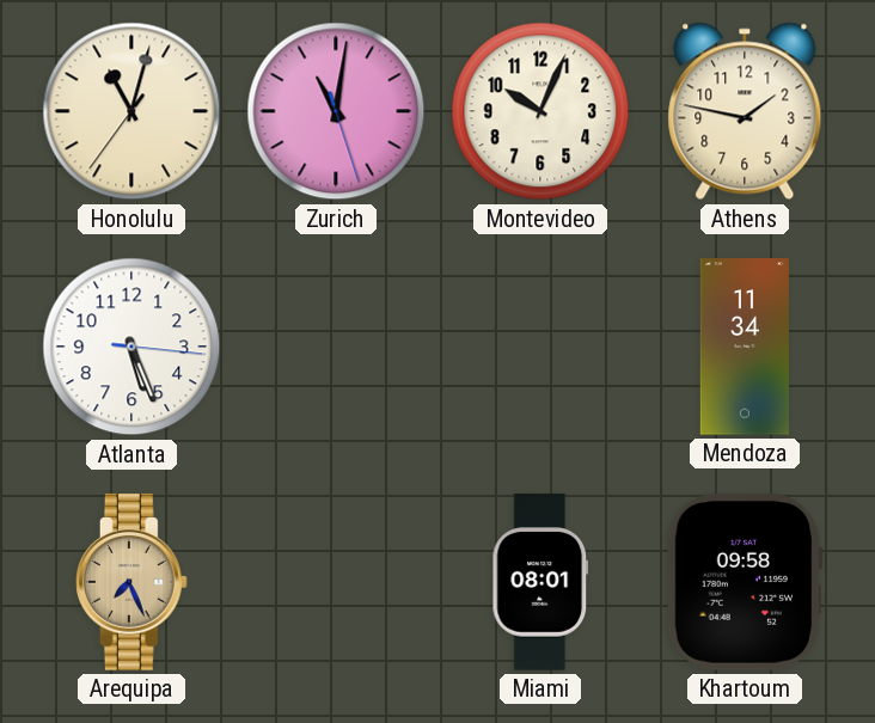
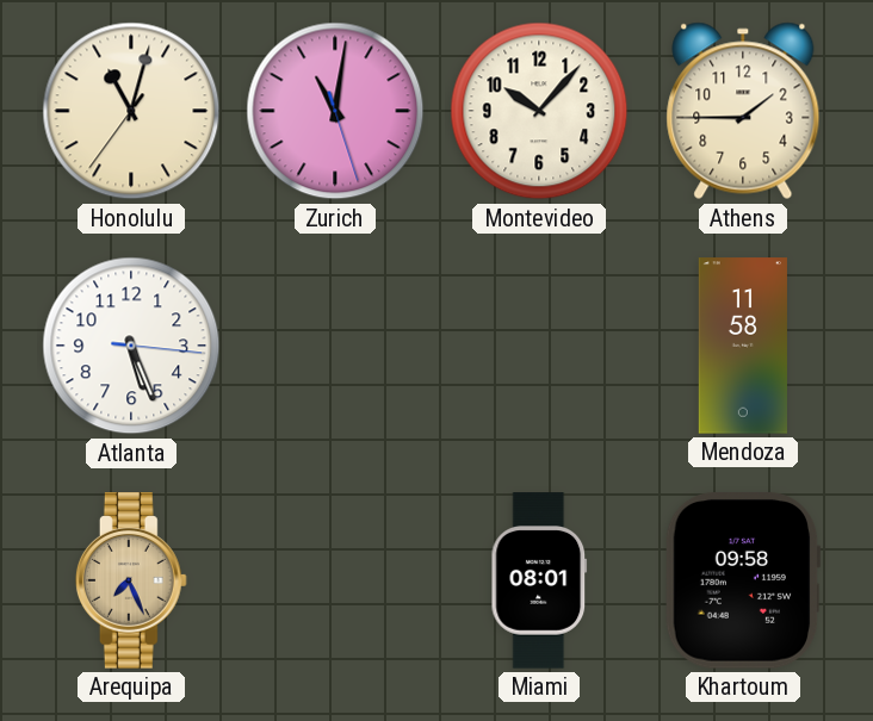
Montevideo: 10:04 -> 10:07 (539, 111)
Athens: 1:47 -> 1:45 (743, 111)
Mendoza: 11:34 -> 11:58 (743, 346)
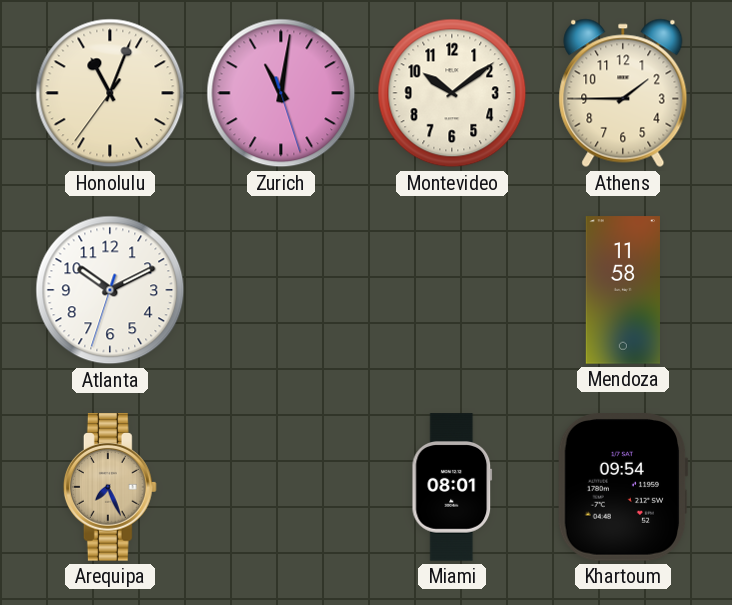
Honolulu: 11:02 -> 11:03 (110, 93)
Montevideo: 10:07 -> 10:09 (452, 93)
Atlanta: 5:26 -> 10:10 (110, 290)
Khartoum: 09:58 -> 09:54 (623, 488)
